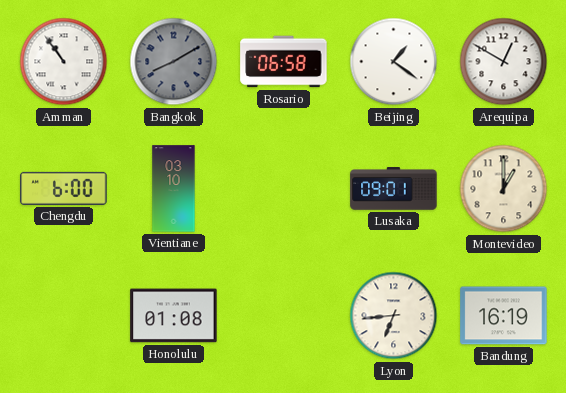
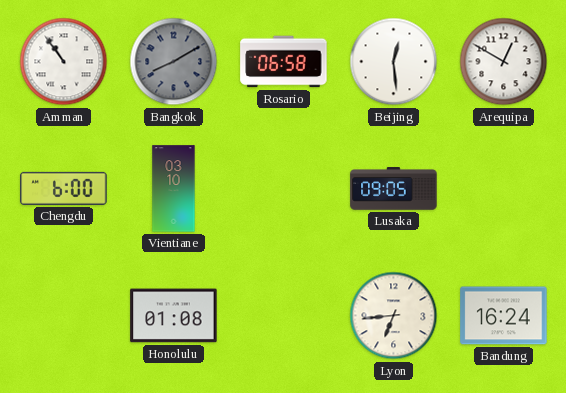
Beijing: 1:21 -> 12:29 (394, 62)
Lusaka: 09:01 -> 09:05 (394, 189)
Montevideo: 1:00 -> none (504, 189)
Bandung: 16:19 -> 16:24 (504, 316)
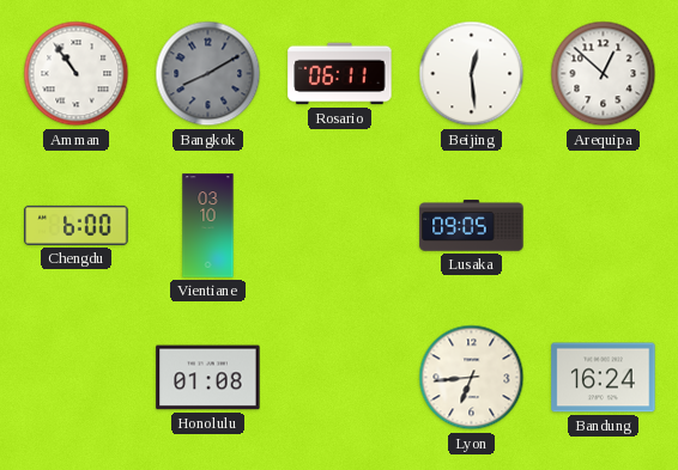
Rosario: 06:58 -> 06:11 (340, 74)
Arequipa: 12:50 -> 12:52 (604, 74)
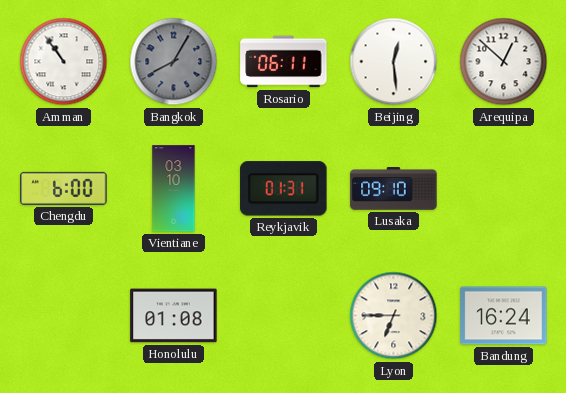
Bangkok: 8:10 -> 8:05 (174, 62)
Reykjavik: none -> 01:31 (284, 189)
Lusaka: 09:05 -> 09:10 (394, 189)
Lyon: 6:44 -> 6:45 (394, 316)
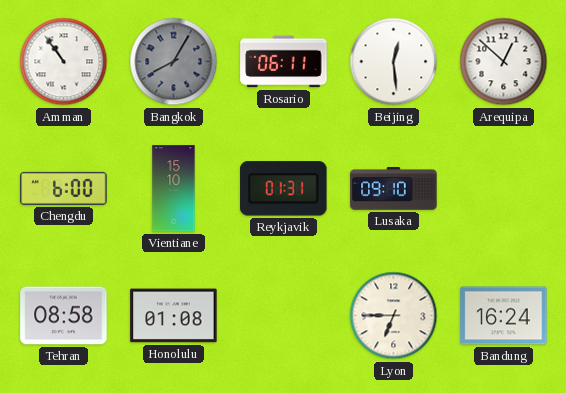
Vientiane: 03:10 -> 15:10 (174, 189)
Tehran: none -> 08:58 (64, 316)
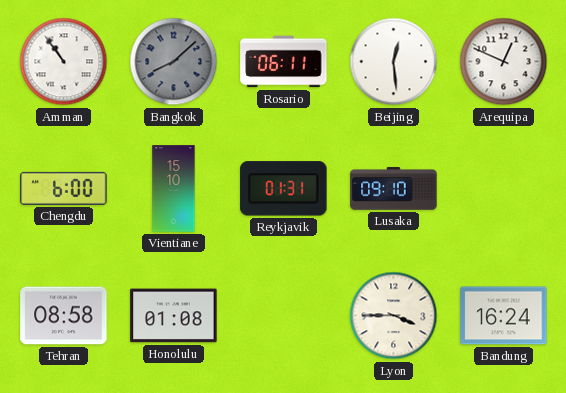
Bangkok: 8:05 -> 8:08 (174, 62)
Arequipa: 12:52 -> 12:49 (504, 62)
Lyon: 6:45 -> 3:45 (394, 316)
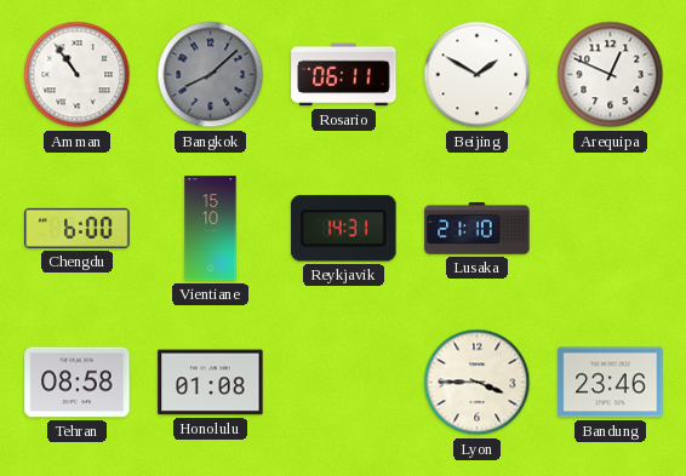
Beijing: 12:29 -> 1:50 (478, 75)
Reykjavik: 01:31 -> 14:31 (344, 229)
Lusaka: 09:10 -> 21:10 (478, 229)
Bandung: 16:24 -> 23:46 (611, 383)
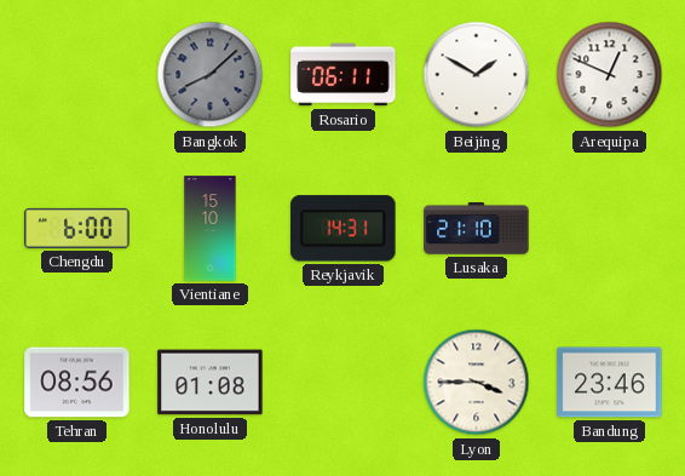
Amman: 10:54 -> none (78, 75)
Tehran: 08:58 -> 08:56 (77, 383)
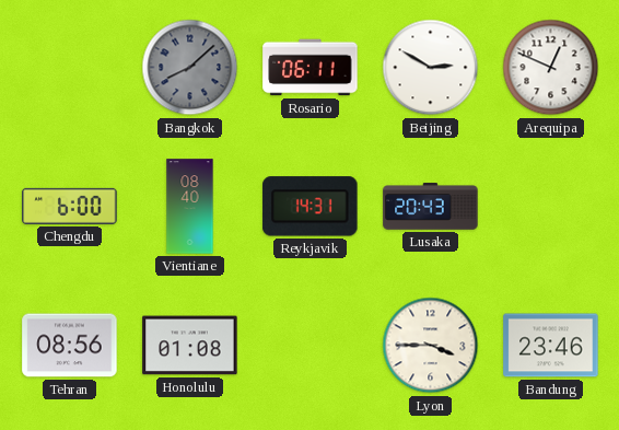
Beijing: 1:50 -> 2:50 (431, 68)
Vientiane: 15:10 -> 08:40 (190, 207)
Lusaka: 21:10 -> 20:43 (431, 207)
